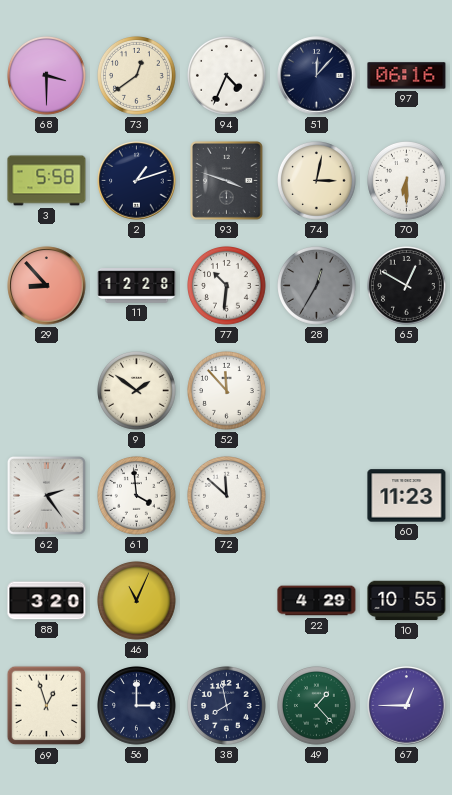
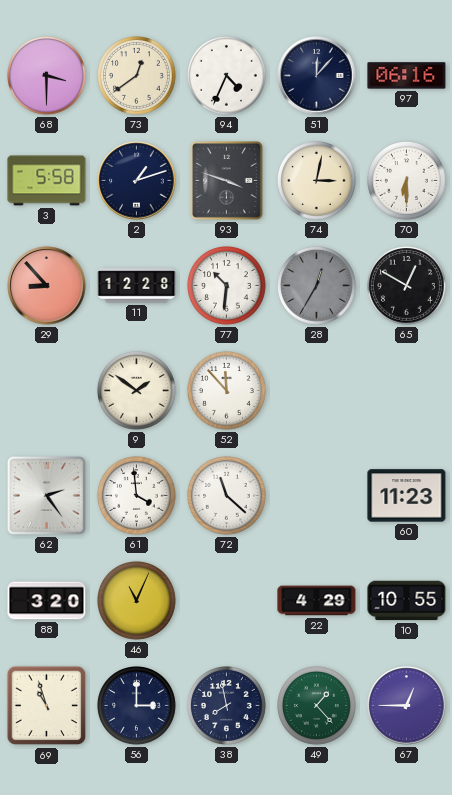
72: 11:52 -> 11:22 (227, 496)
69: 12:57 -> 10:57 (47, 706)
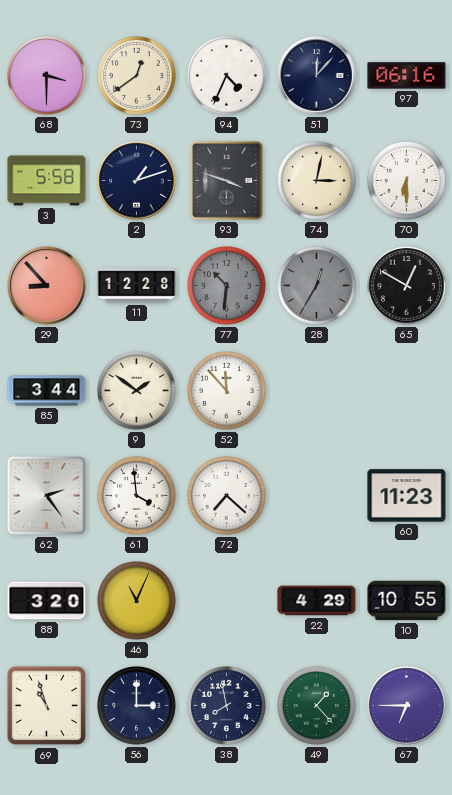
77 dial: white -> grey (227, 286)
85: none -> 3:44 (47, 391)
72: 11:22 -> 7:22 (227, 496)
67: 12:45 -> 6:45 (407, 706)
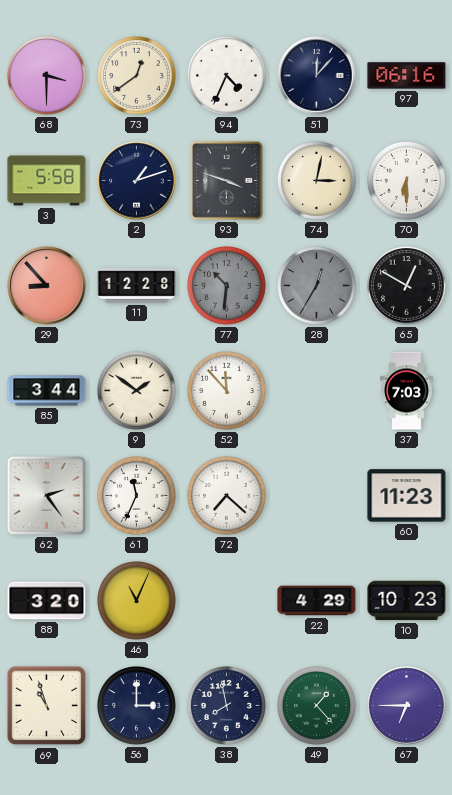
37: none -> 7:03 (407, 391)
61: 3:59 -> 11:34 (137, 496)
10: 10:55 -> 10:23 (407, 601)
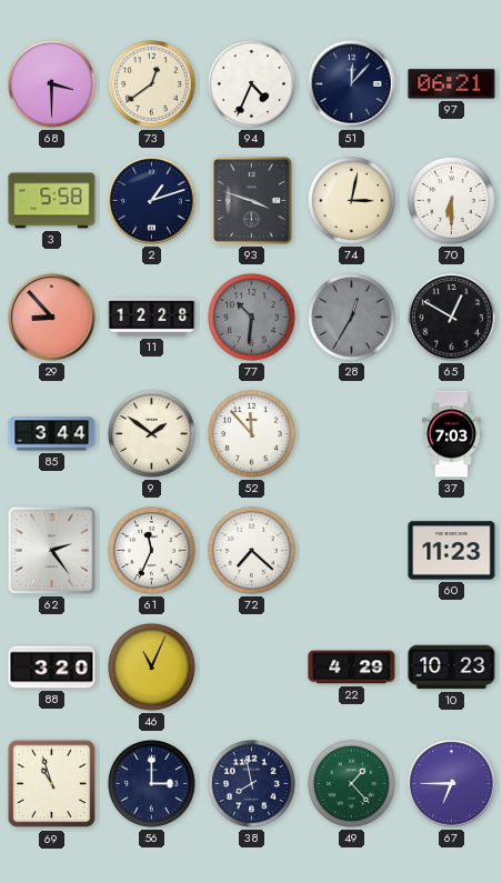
97: 06:16 -> 06:21 (452, 84)
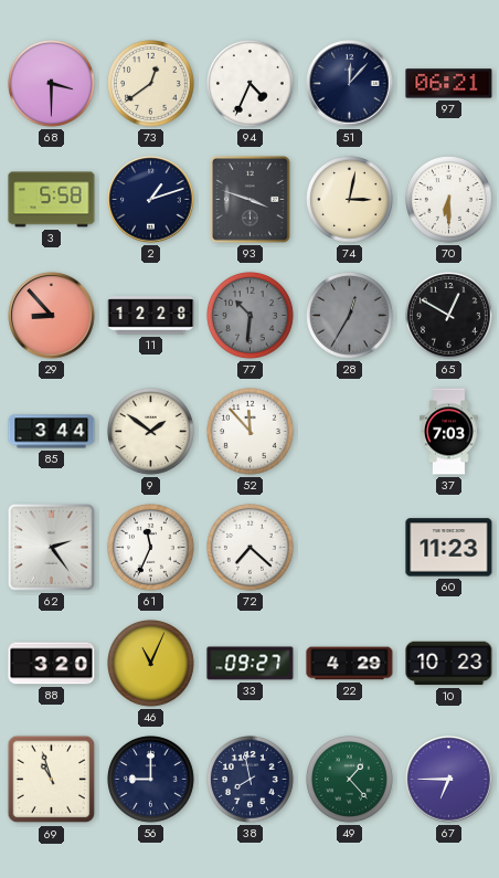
33: none -> 09:27 (251, 664)
56: 3:00 -> 9:00 (151, 780)
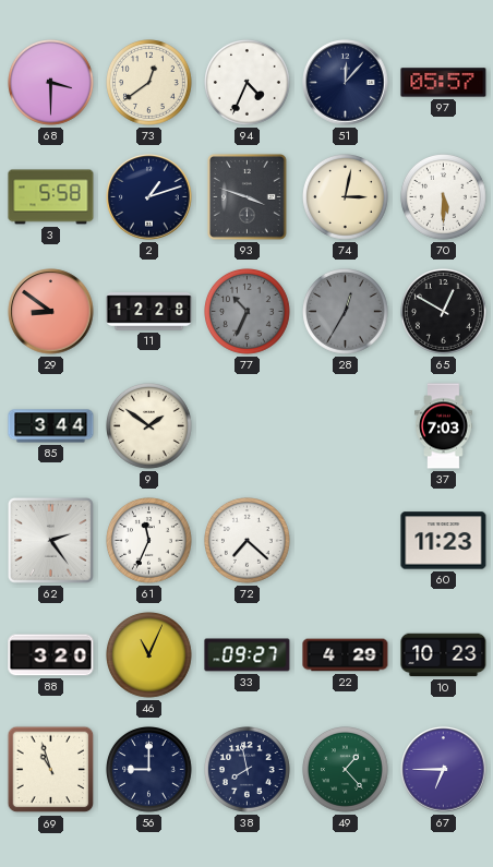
97: 06:21 -> 05:57 (444, 83)
70: 6:30 -> 5:30 (444, 197)
29: 8:53 -> 8:51 (51, 312)
77: 10:31 -> 10:34 (248, 312)
52: 11:53 -> none (251, 432)
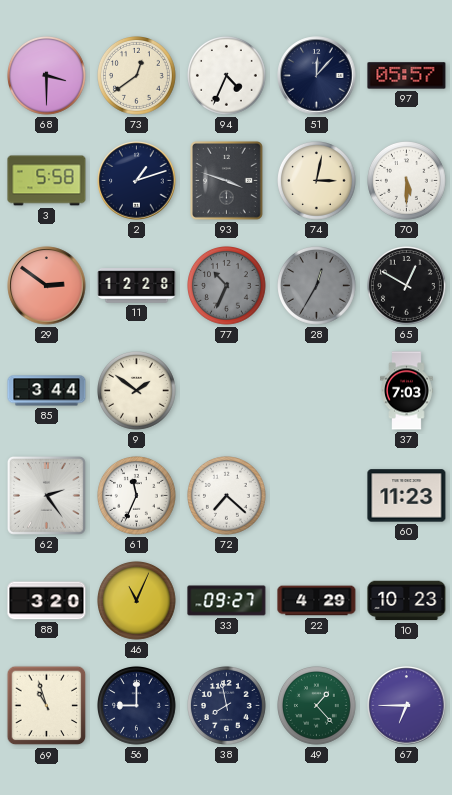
29: 8:51 -> 2:51 (47, 286)
